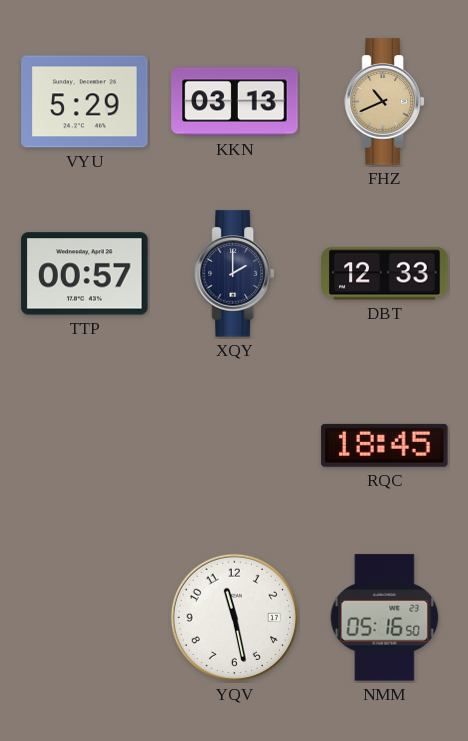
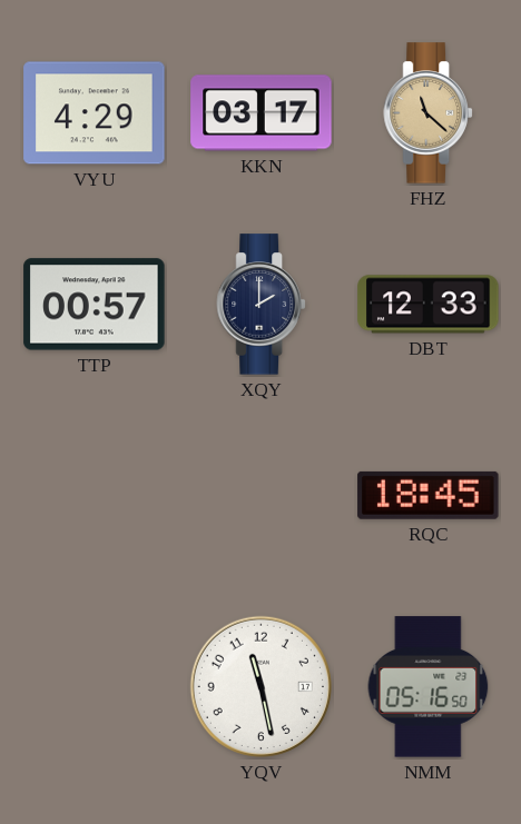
VYU: 5:29 -> 4:29 (95, 113)
KKN: 03:13 -> 03:17 (262, 113)
FHZ: 10:41 -> 11:22 (429, 113)
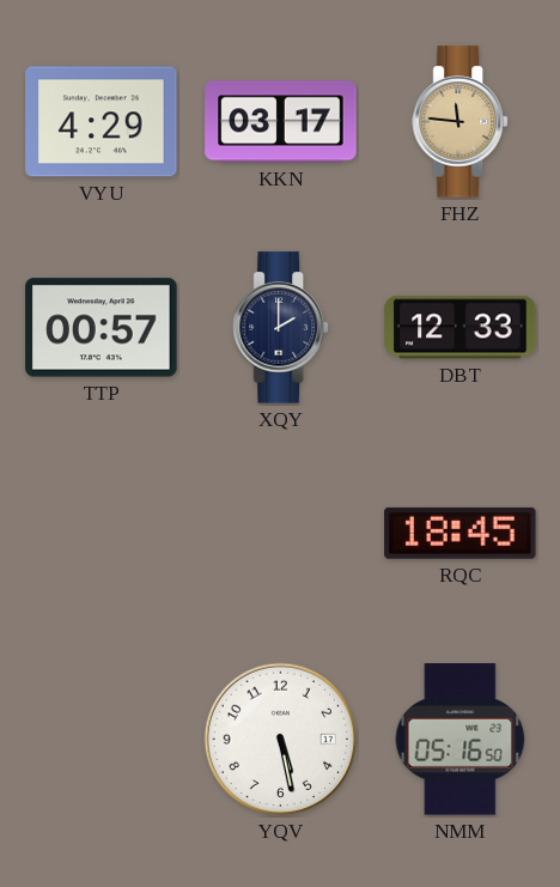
FHZ: 11:22 -> 11:46 (461, 122)
YQV: 11:28 -> 5:28 (280, 739)
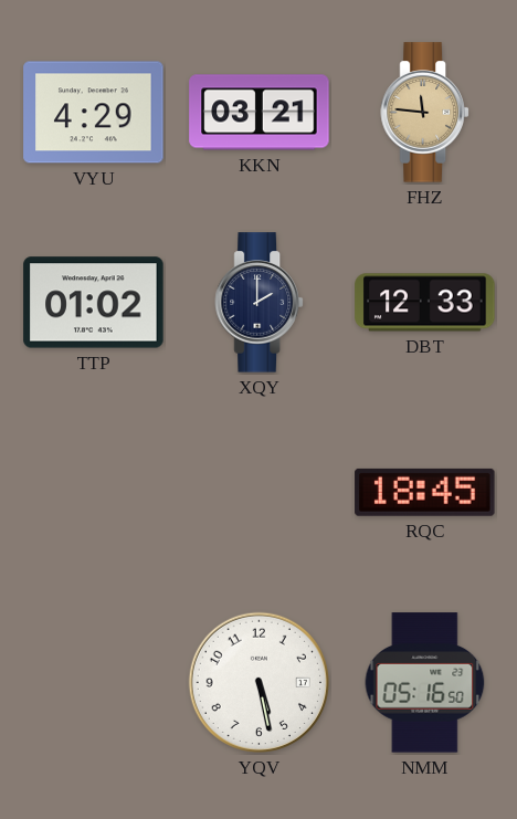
KKN: 03:17 -> 03:21 (260, 113)
TTP: 00:57 -> 01:02 (94, 303)
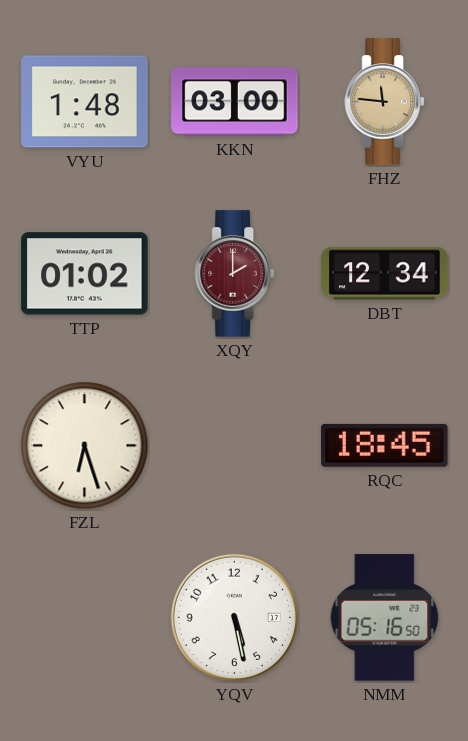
VYU: 4:29 -> 1:48 (85, 102)
KKN: 03:21 -> 03:00 (235, 102)
XQY dial: navy -> burgundy (235, 274)
DBT: 12:33 -> 12:34 (385, 274)
FZL: none -> 6:27 (85, 446)
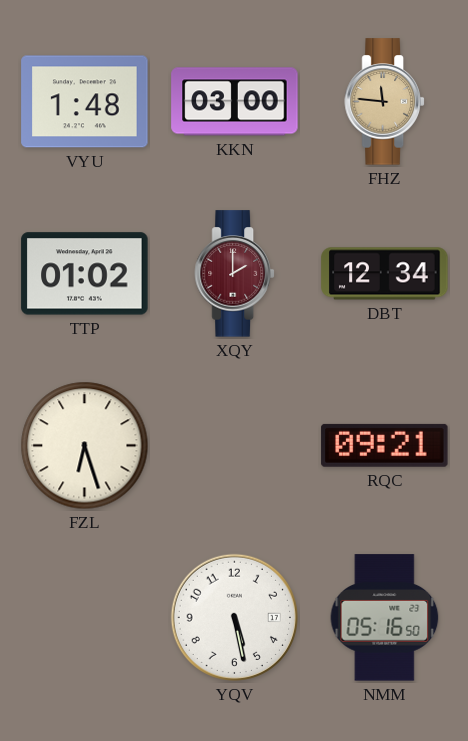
RQC: 18:45 -> 09:21 (385, 445)
